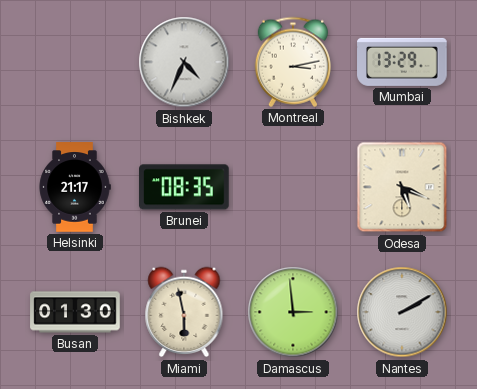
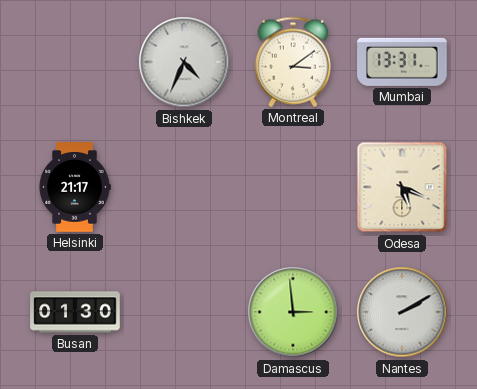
Montreal: 3:13 -> 3:09 (293, 62)
Mumbai: 13:29 -> 13:31 (402, 62)
Brunei: 08:35 -> none (185, 187)
Miami: 5:58 -> none (184, 312)
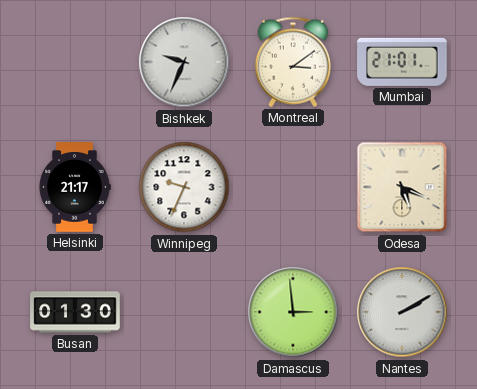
Bishkek: 4:34 -> 9:34 (184, 62)
Mumbai: 13:31 -> 21:01 (402, 62)
Winnipeg: none -> 9:34 (184, 187)
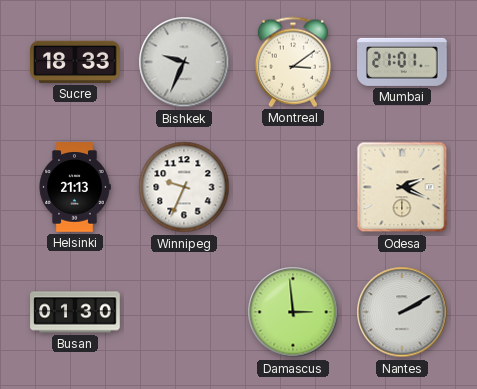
Sucre: none -> 18:33 (75, 62)
Helsinki: 21:17 -> 21:13 (75, 187)
Odesa: 5:19 -> 2:19 (402, 187)
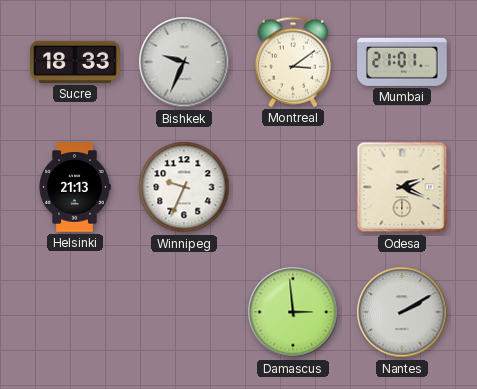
Busan: 01:30 -> none (75, 312)
